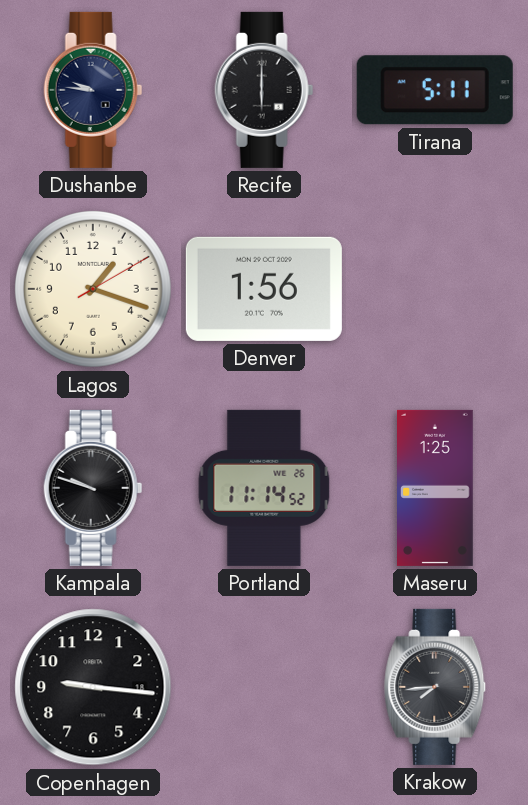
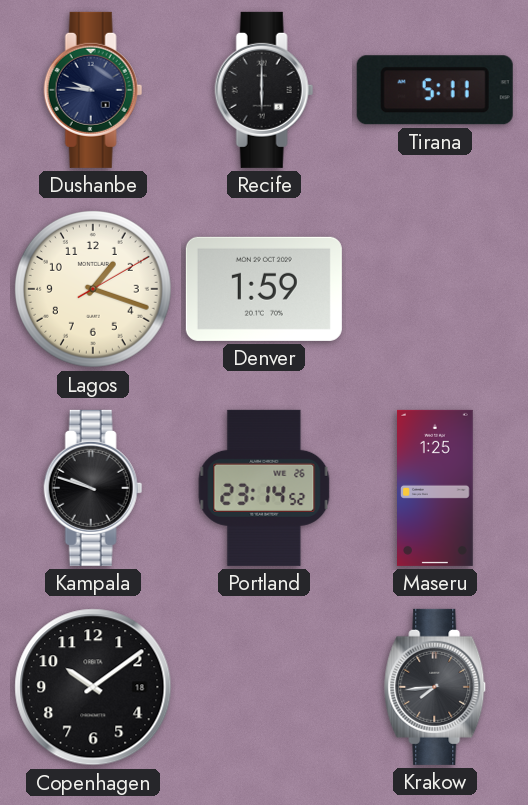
Denver: 1:56 -> 1:59 (264, 289)
Portland: 11:14 -> 23:14 (264, 488)
Copenhagen: 9:16 -> 10:09 (93, 687)
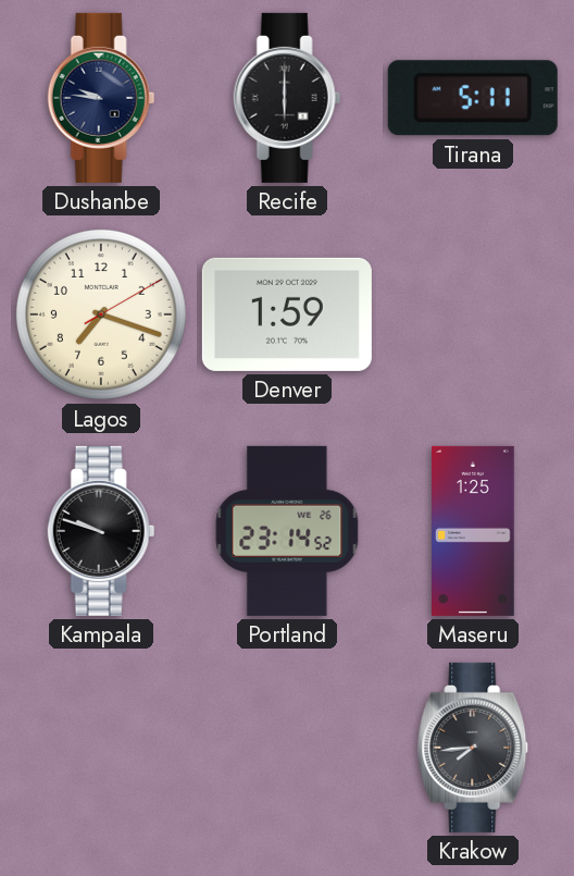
Lagos: 1:18 -> 7:18 (101, 314)
Copenhagen: 10:09 -> none (93, 687)
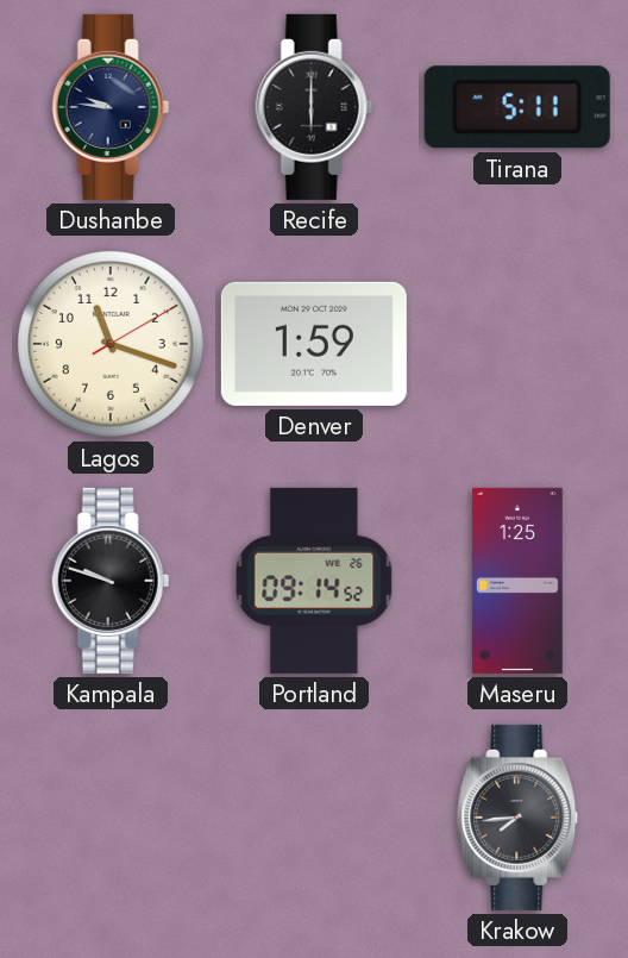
Lagos: 7:18 -> 11:18 (111, 344)
Portland: 23:14 -> 09:14 (314, 581)
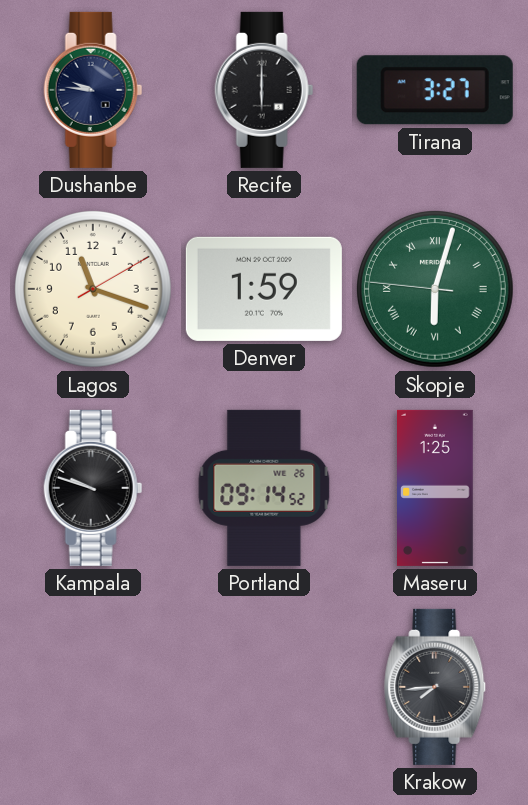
Tirana: 5:11 -> 3:27 (435, 90)
Skopje: none -> 6:02 (435, 289)
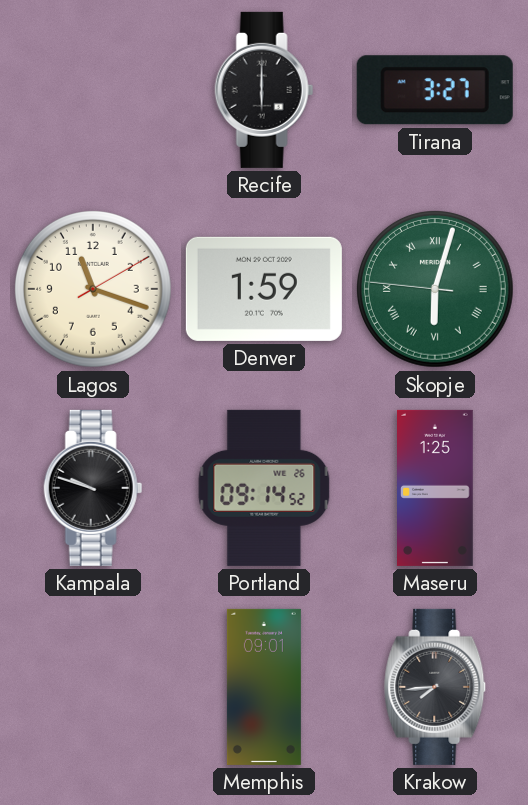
Dushanbe: 9:46 -> none (93, 90)
Memphis: none -> 09:01 (264, 687)
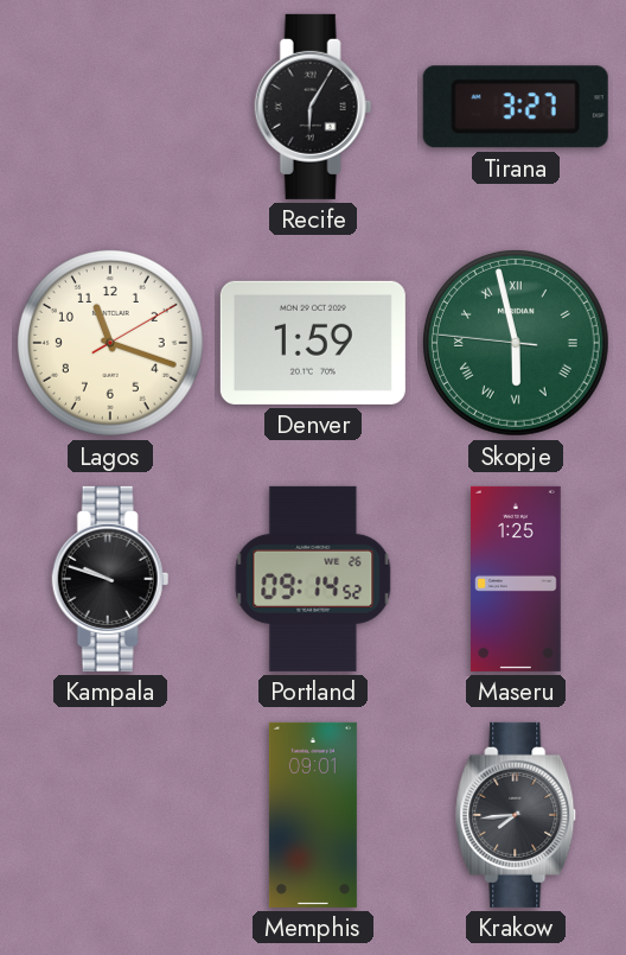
Recife: 6:00 -> 6:05 (313, 107)
Skopje: 6:02 -> 5:57 (516, 343)
